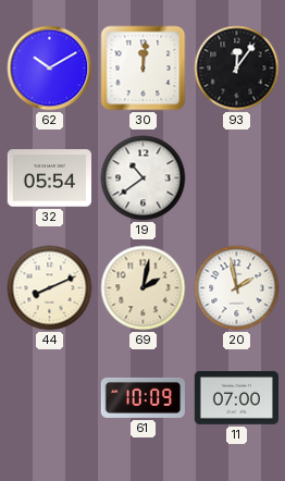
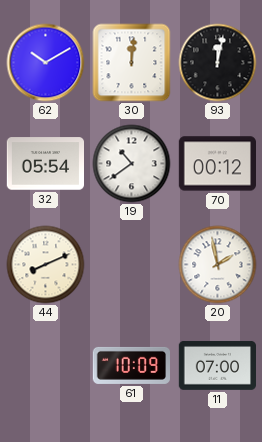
93: 12:06 -> 12:02 (218, 63)
70: none -> 00:12 (217, 164)
69: 2:02 -> none (144, 288)
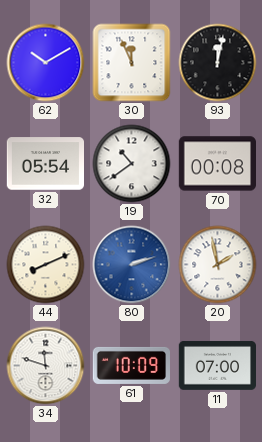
30: 12:01 -> 11:56 (132, 63)
70: 00:12 -> 00:08 (217, 164)
80: none -> 2:12 (132, 265)
34: none -> 11:48 (46, 366)
